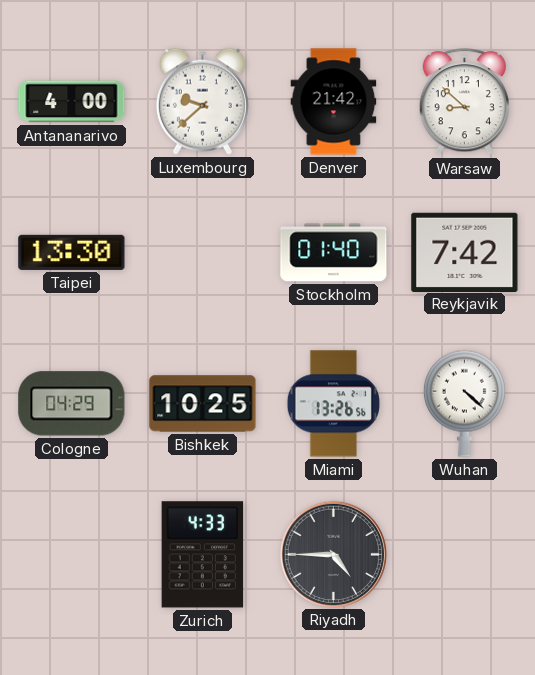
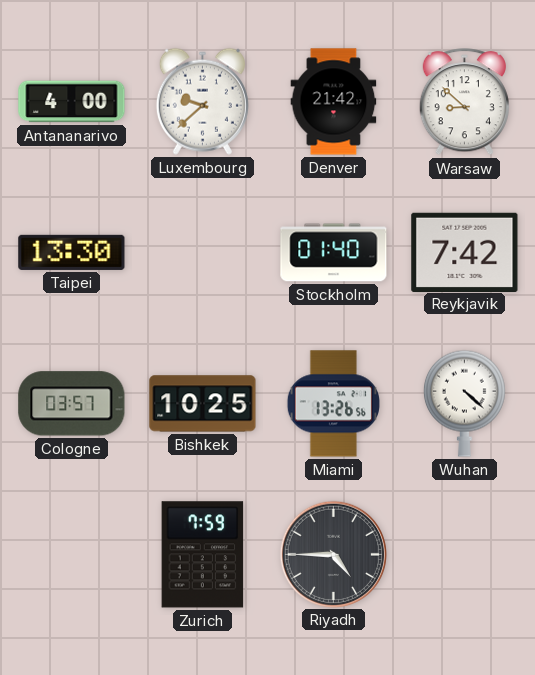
Cologne: 04:29 -> 03:57 (72, 404)
Zurich: 4:33 -> 7:59 (203, 555)
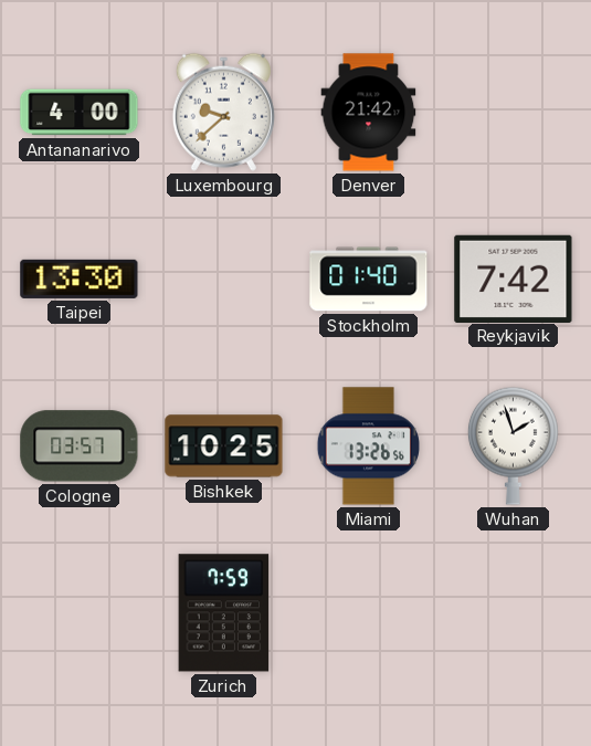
Warsaw: 8:52 -> none (464, 102)
Wuhan: 4:22 -> 1:57 (513, 445)
Riyadh: 4:45 -> none (333, 554)
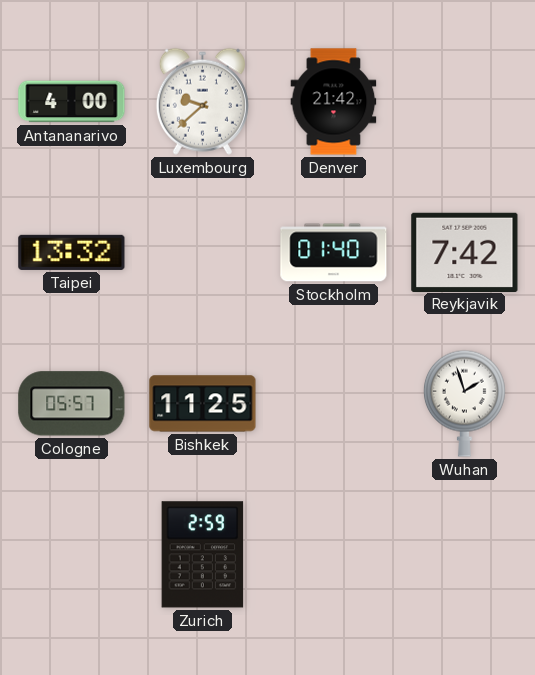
Taipei: 13:30 -> 13:32 (72, 252)
Cologne: 03:57 -> 05:57 (72, 404)
Bishkek: 10:25 -> 11:25 (203, 404)
Miami: 13:26 -> none (368, 446)
Zurich: 7:59 -> 2:59 (203, 555)
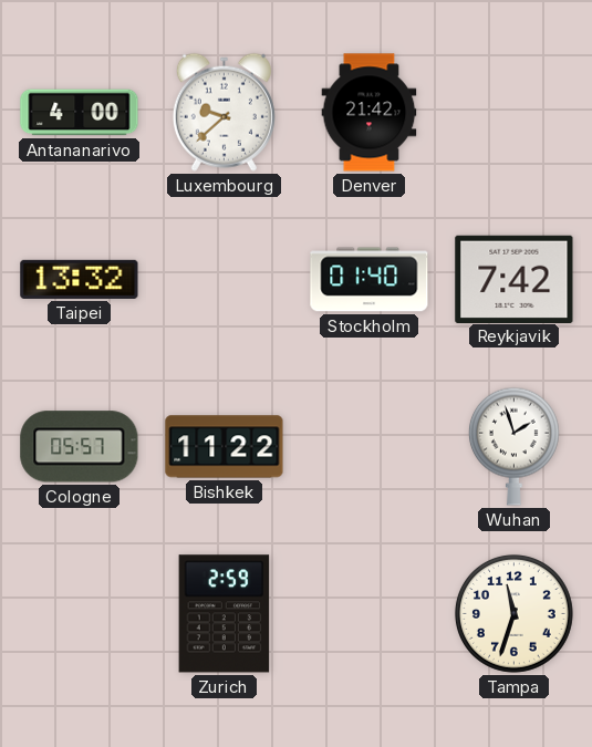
Bishkek: 11:25 -> 11:22 (225, 447)
Tampa: none -> 11:33 (513, 613)
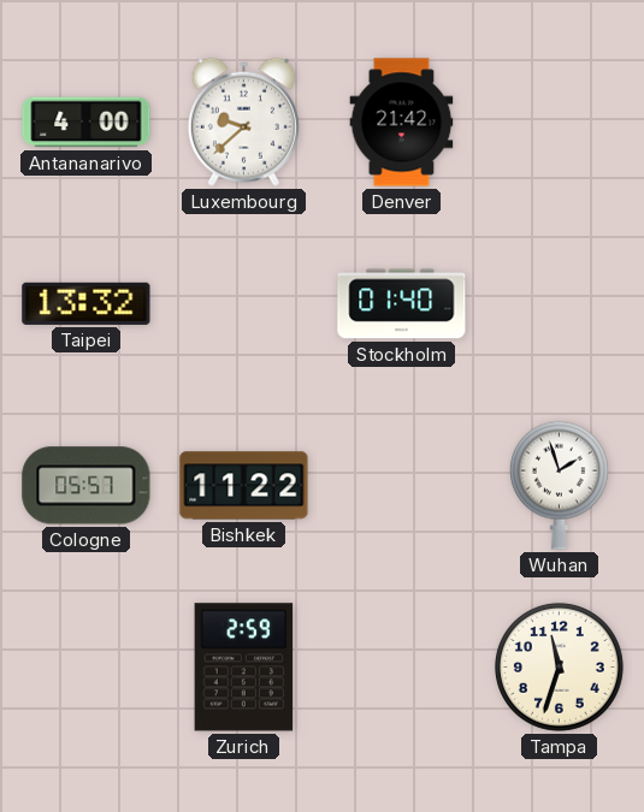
Reykjavik: 7:42 -> none (515, 279)
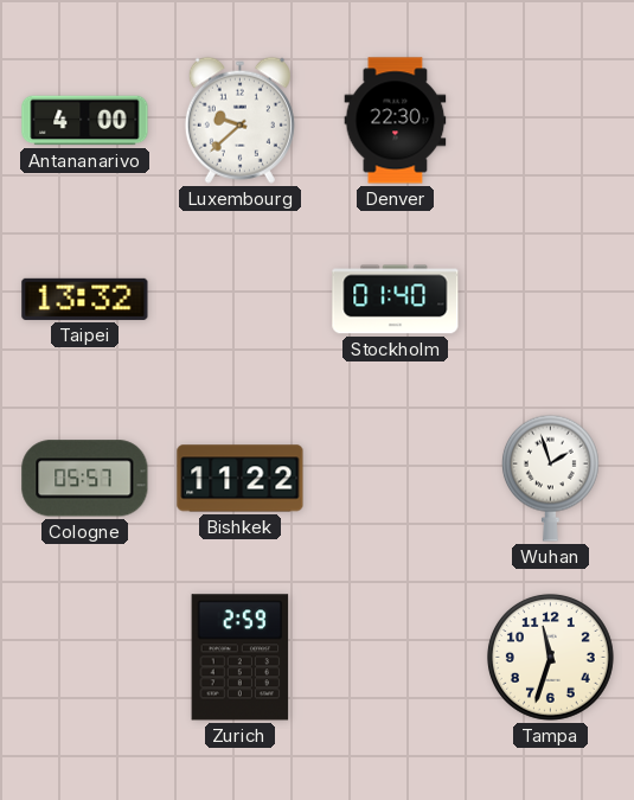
Denver: 21:42 -> 22:30 (396, 121)
